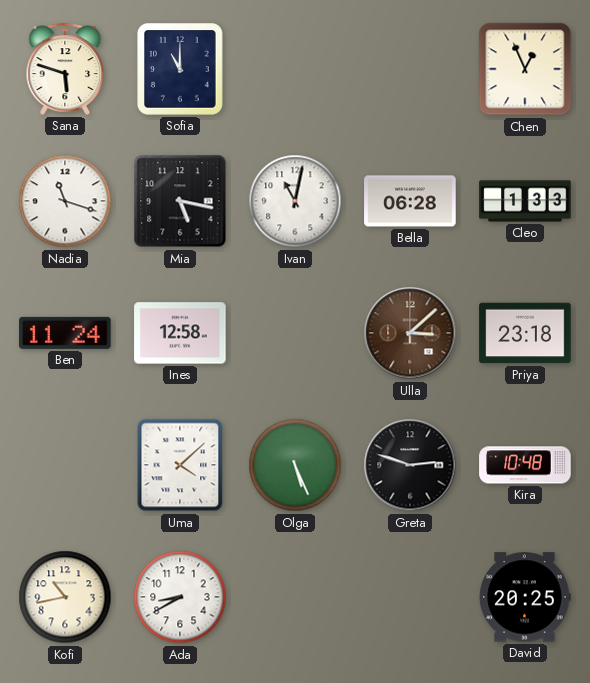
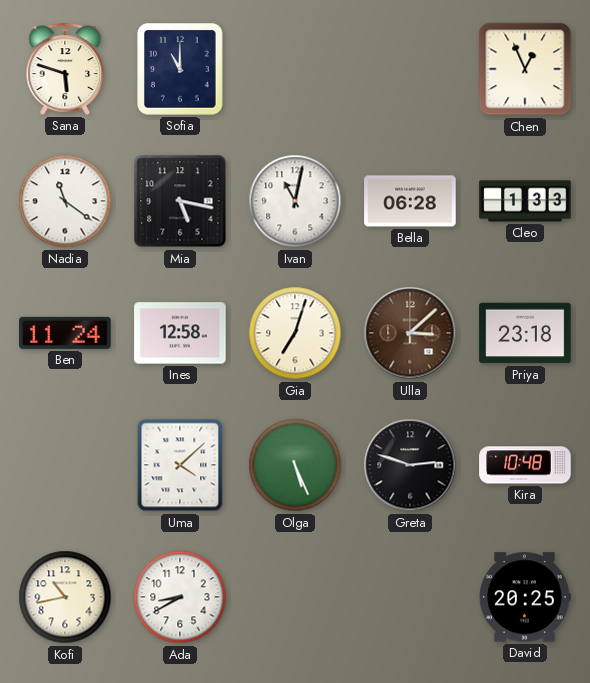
Nadia: 11:18 -> 11:21 (65, 201)
Gia: none -> 7:03 (295, 333)
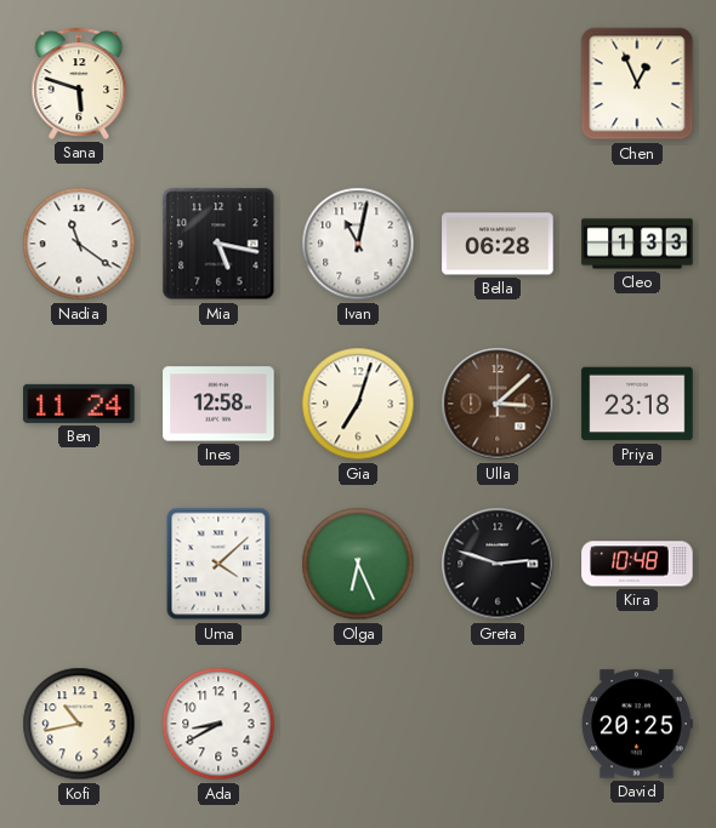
Sofia: 11:00 -> none (181, 70)
Olga: 5:26 -> 6:26 (358, 564)
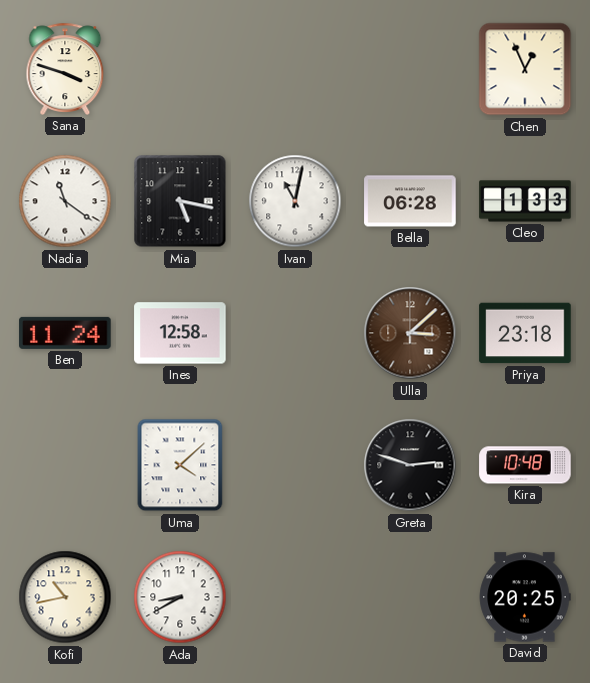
Sana: 5:48 -> 3:48 (65, 69)
Gia: 7:03 -> none (358, 404)
Olga: 6:26 -> none (358, 564)
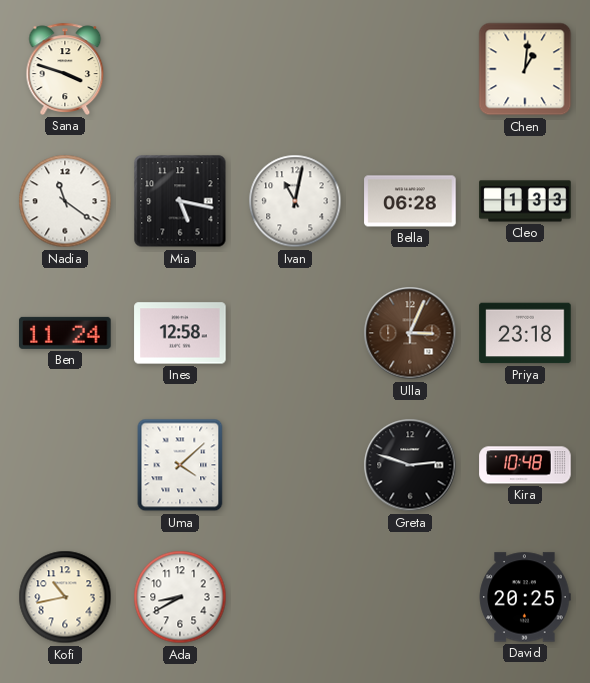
Chen: 12:56 -> 1:01 (525, 69)
Ulla: 3:08 -> 3:04 (410, 333)
